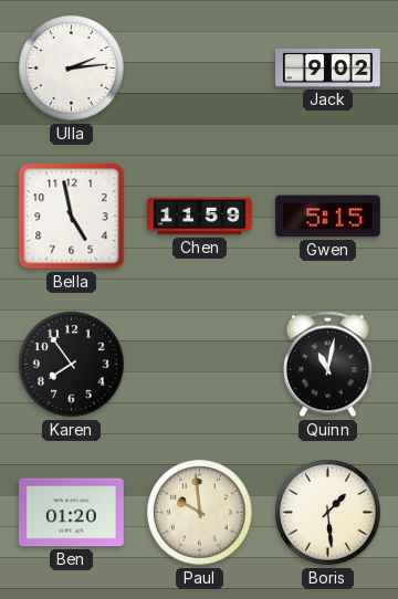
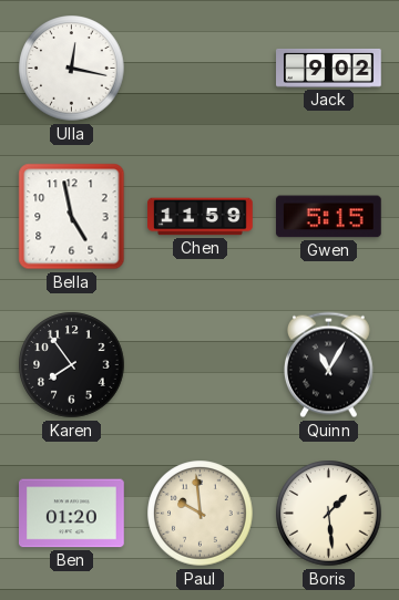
Ulla: 2:14 -> 12:17 (72, 69)
Quinn: 11:02 -> 11:05 (328, 365)
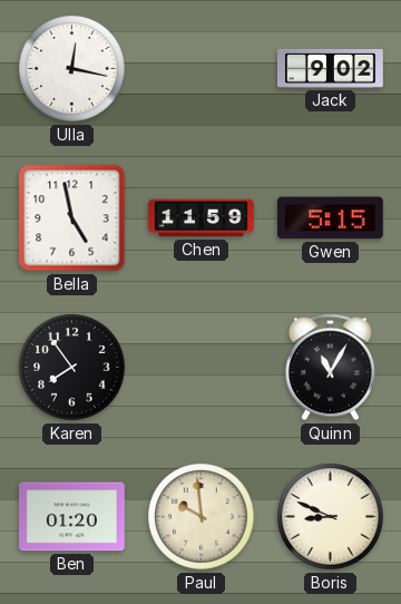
Boris: 1:29 -> 8:49 (331, 517)
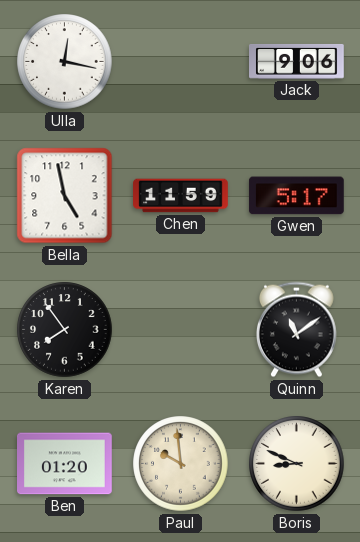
Jack: 9:02 -> 9:06 (297, 61)
Gwen: 5:15 -> 5:17 (296, 196)
Quinn: 11:05 -> 11:09 (296, 330)
